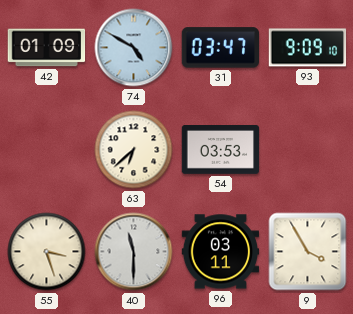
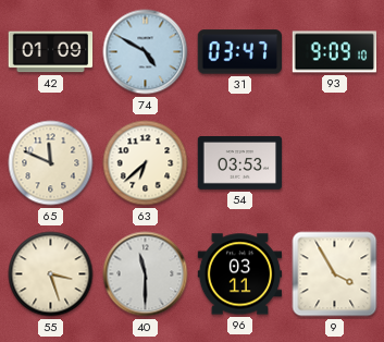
65: none -> 11:49 (51, 163)
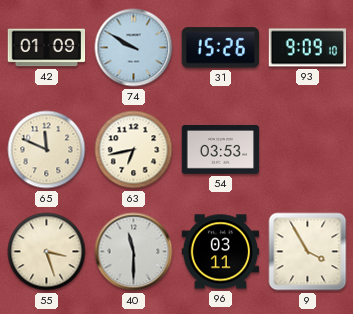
74: 4:50 -> 9:50 (134, 48)
31: 03:47 -> 15:26 (220, 48)
63: 6:38 -> 6:43 (134, 150)
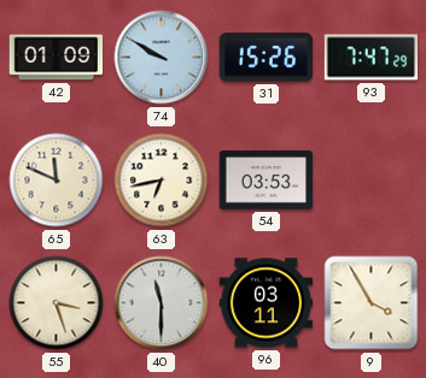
93: 9:09 -> 7:47 (372, 58)
